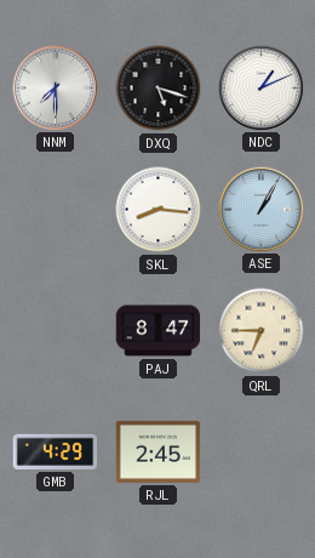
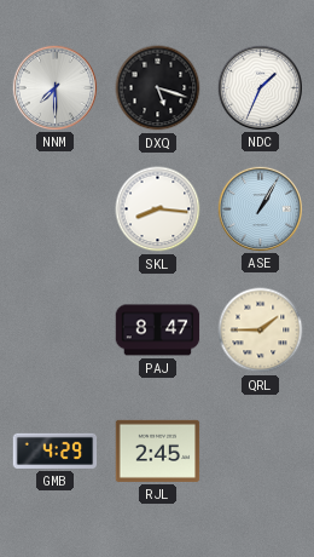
NDC: 1:11 -> 1:34 (260, 87)
QRL: 6:45 -> 1:45 (261, 331)
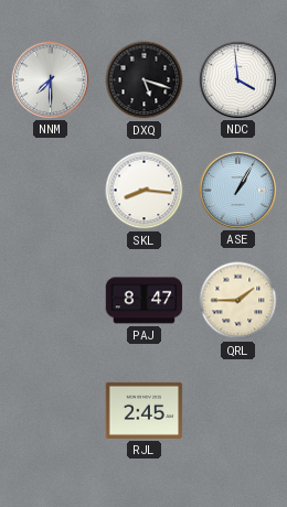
NDC: 1:34 -> 3:59 (237, 79)
GMB: 4:29 -> none (56, 450)
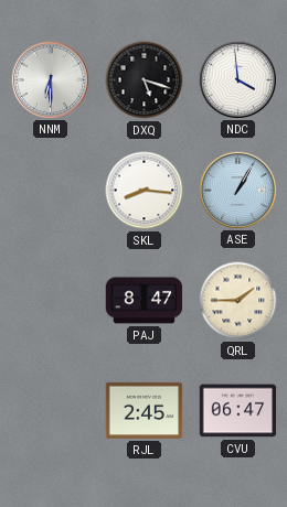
NNM: 7:30 -> 6:30 (50, 79)
CVU: none -> 06:47 (238, 411)
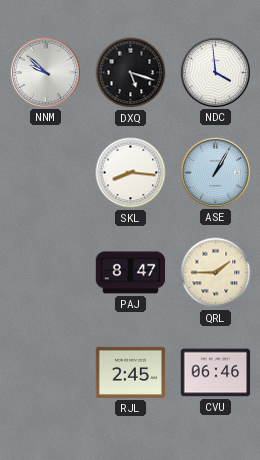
NNM: 6:30 -> 9:52 (45, 72)
CVU: 06:47 -> 06:46 (216, 373)
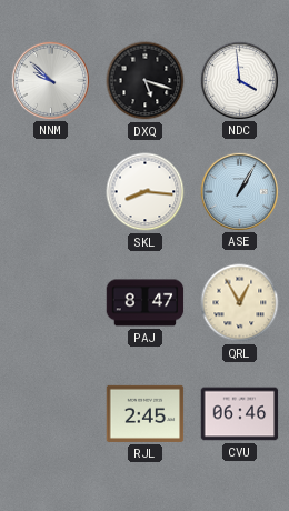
QRL: 1:45 -> 12:55 (240, 303)
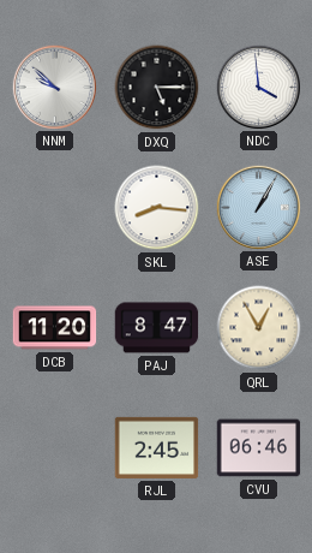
DXQ: 5:18 -> 5:15 (157, 88)
DCB: none -> 11:20 (55, 328)
